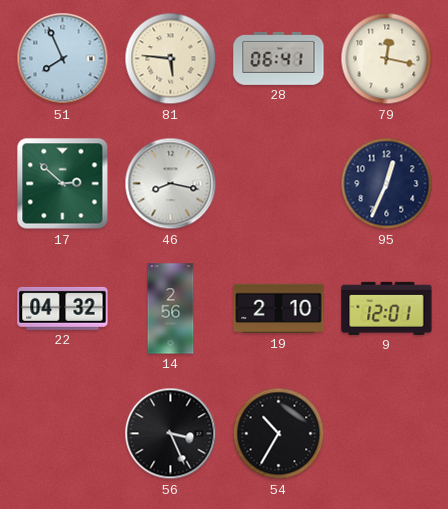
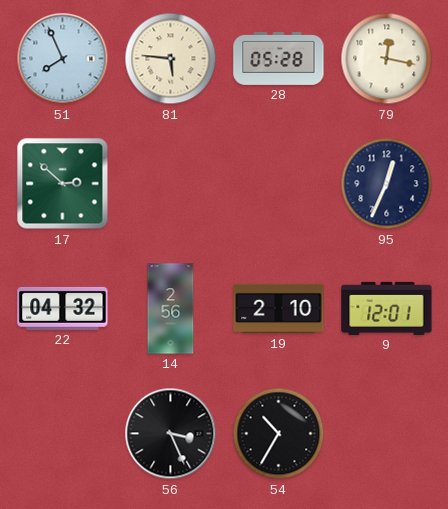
28: 06:41 -> 05:28 (279, 58)
46: 8:17 -> none (171, 184)
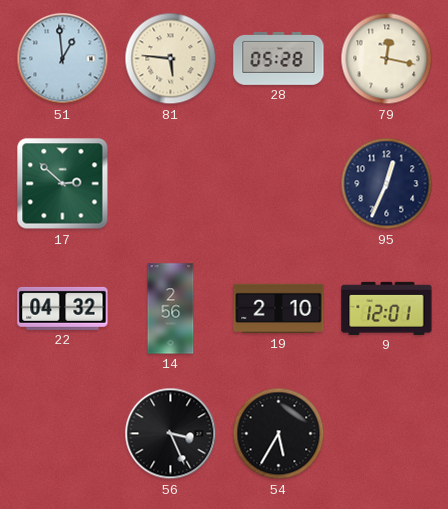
51: 7:56 -> 12:59 (63, 59)
54: 10:35 -> 5:35 (279, 434)
